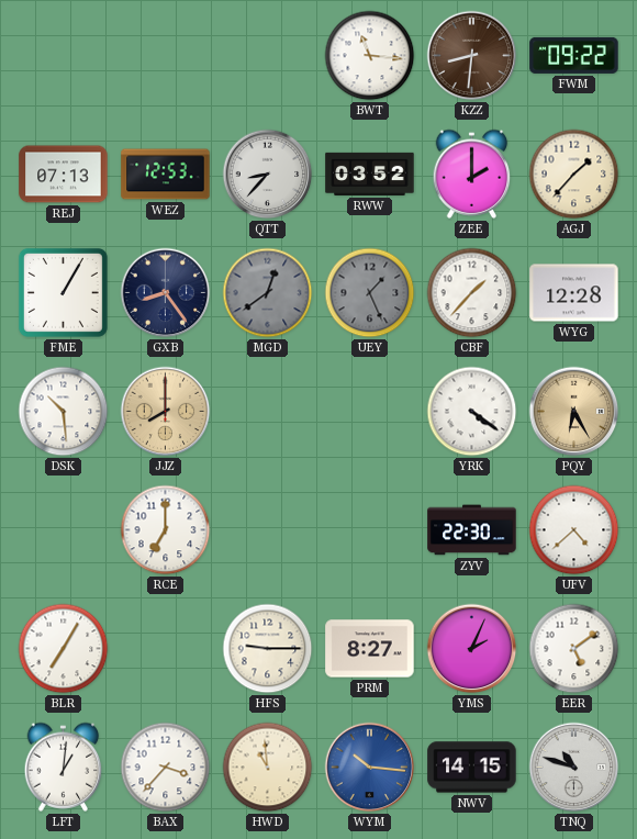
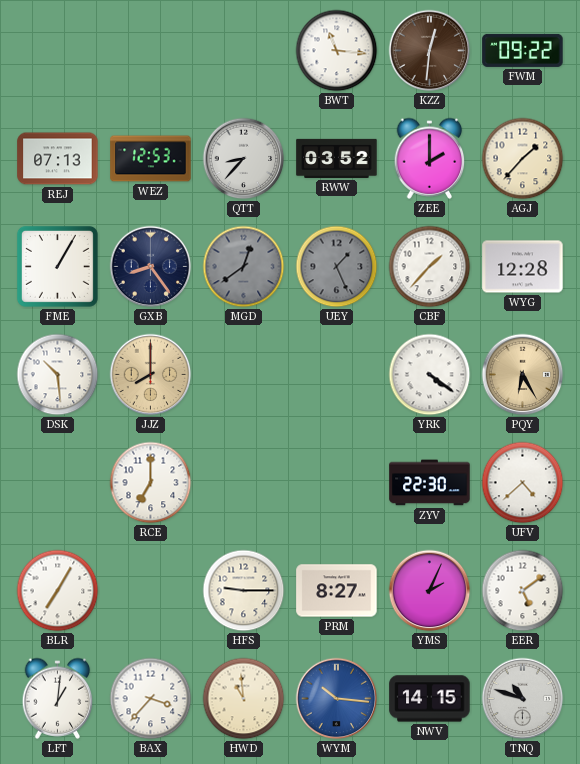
KZZ: 8:31 -> 12:31 (430, 51)
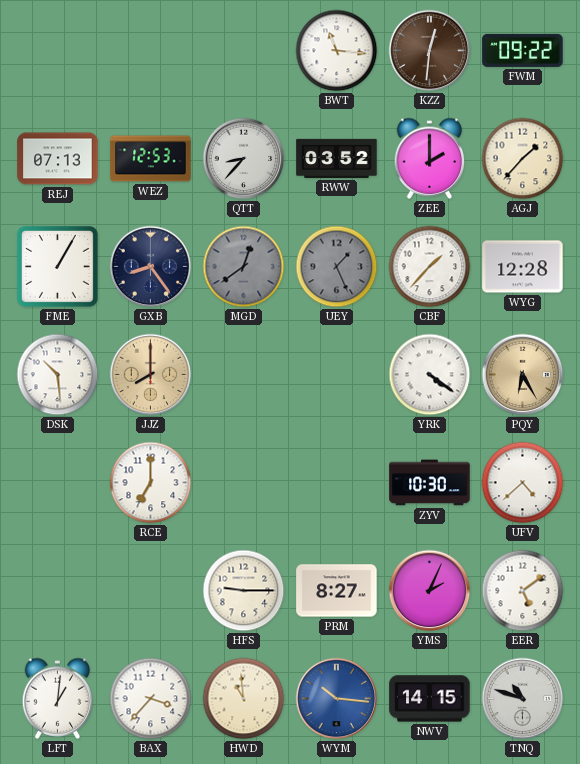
ZYV: 22:30 -> 10:30 (430, 483)
BLR: 7:05 -> none (58, 591)
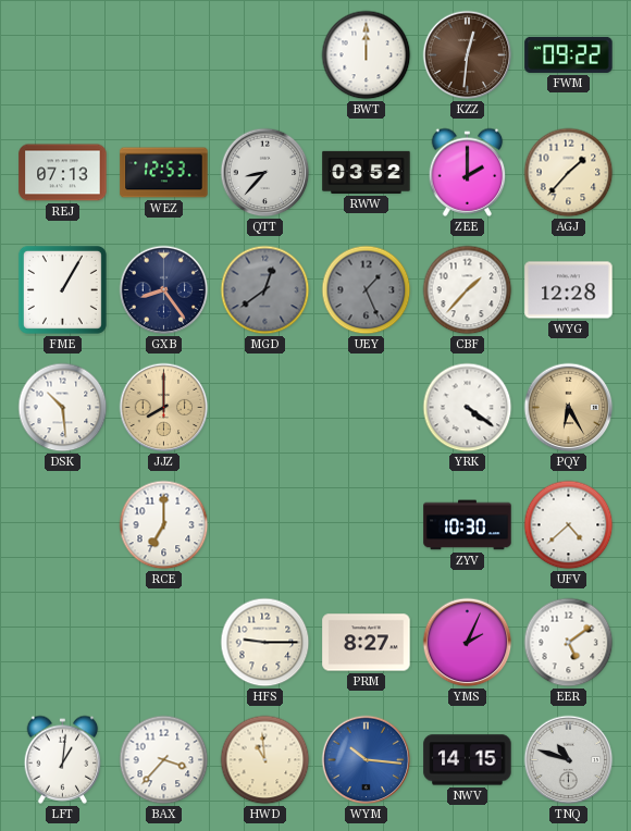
BWT: 11:16 -> 12:00 (367, 55)
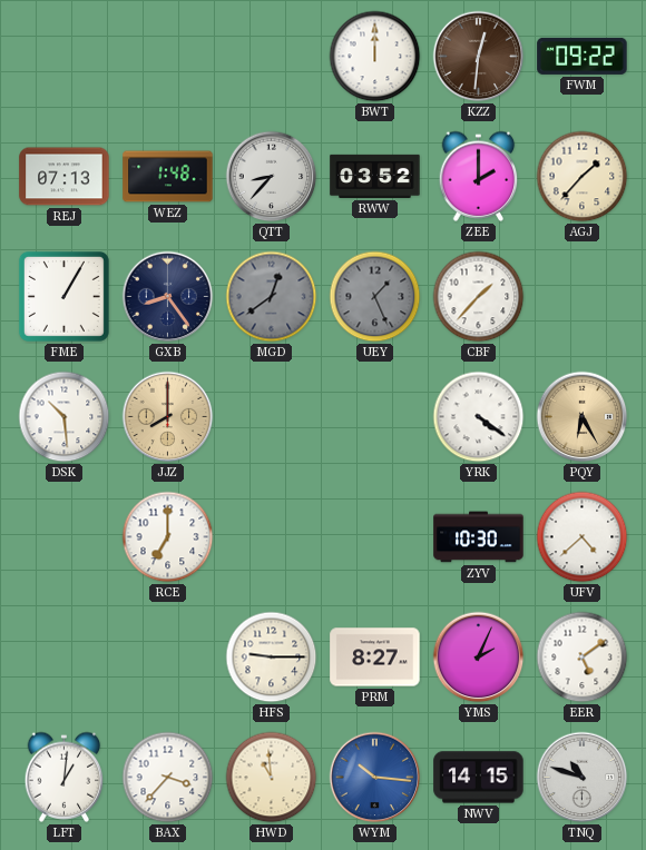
WEZ: 12:53 -> 1:48 (168, 177)
WYG: 12:28 -> none (569, 290)
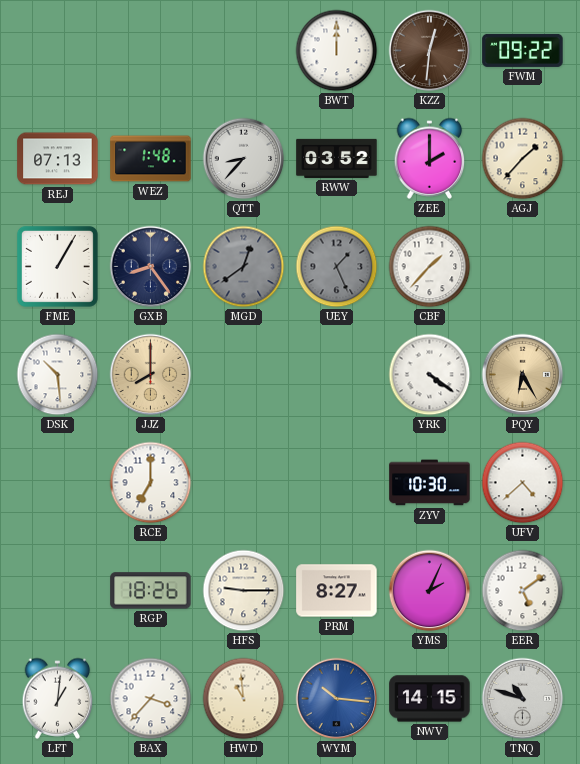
RGP: none -> 18:26 (151, 591)
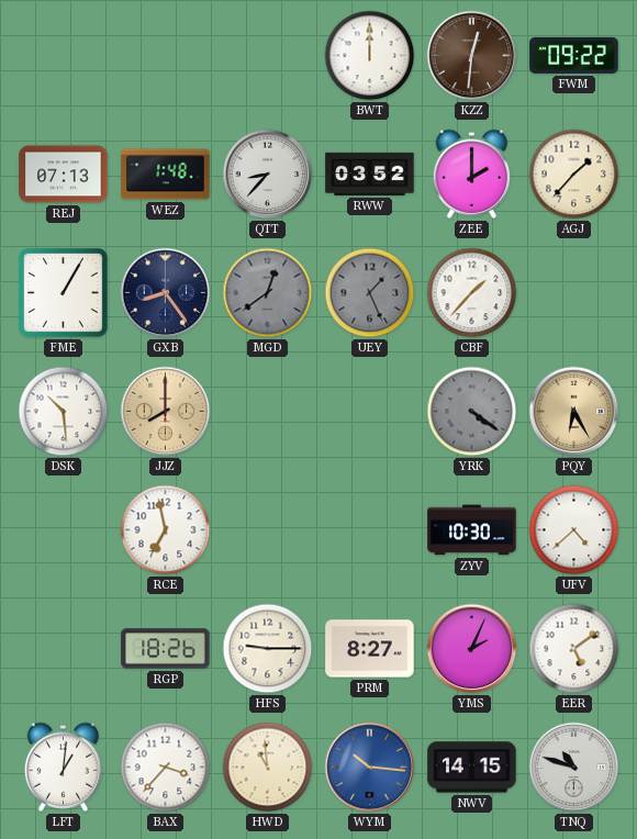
YRK dial: white -> grey (472, 412)
RCE: 7:00 -> 6:58 (166, 530)
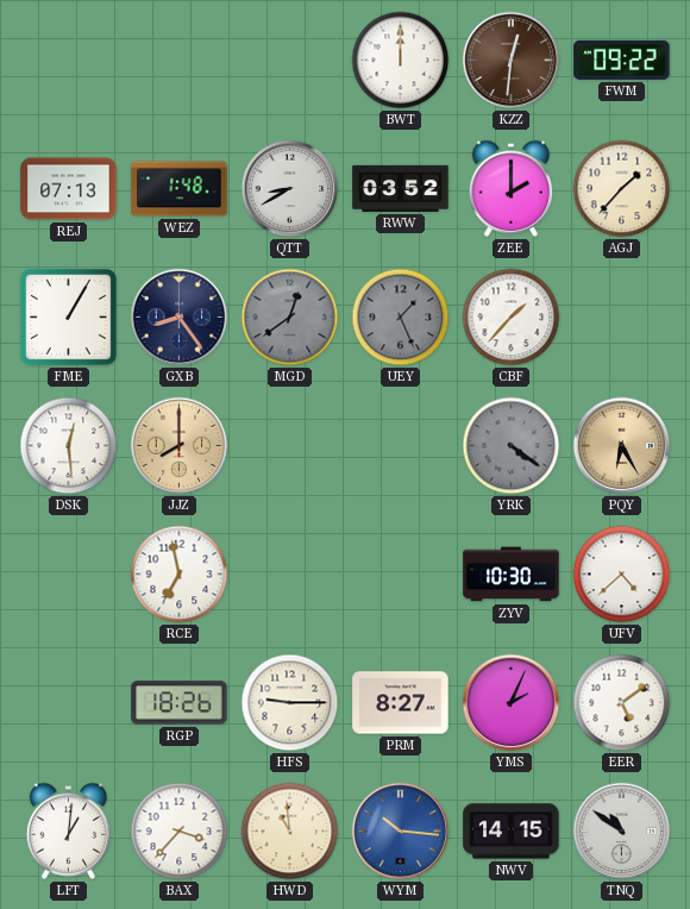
QTT: 8:37 -> 8:40 (290, 189)
DSK: 10:29 -> 12:29 (69, 446)
TNQ: 10:48 -> 10:51 (622, 832)
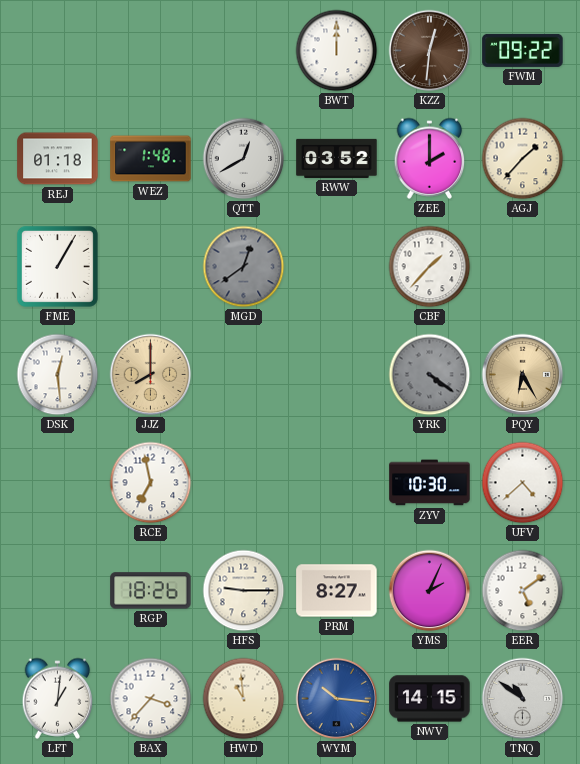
REJ: 07:13 -> 01:18 (58, 159)
QTT: 8:40 -> 12:40 (244, 159)
GXB: 8:24 -> none (180, 318)
UEY: 1:26 -> none (401, 318)
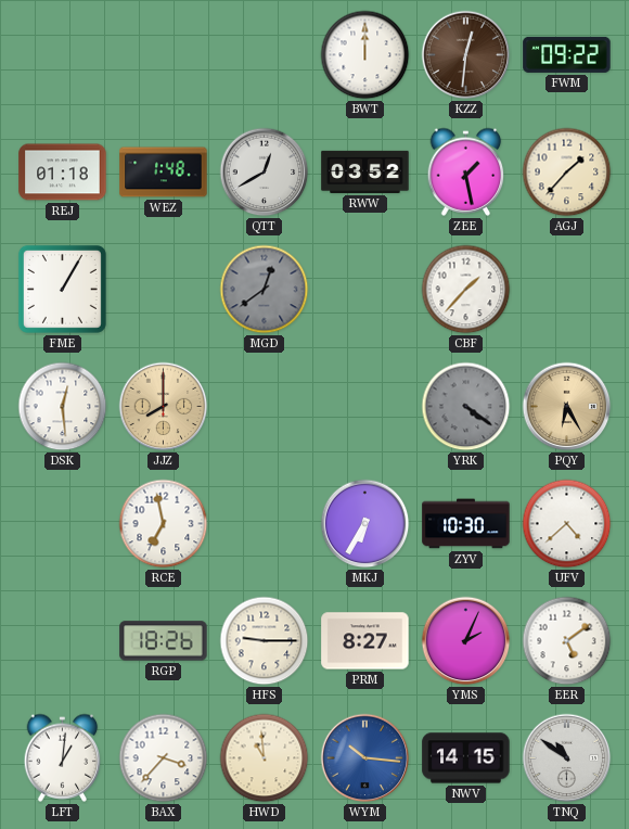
ZEE: 2:00 -> 1:28 (466, 171)
MKJ: none -> 6:35 (365, 524)
